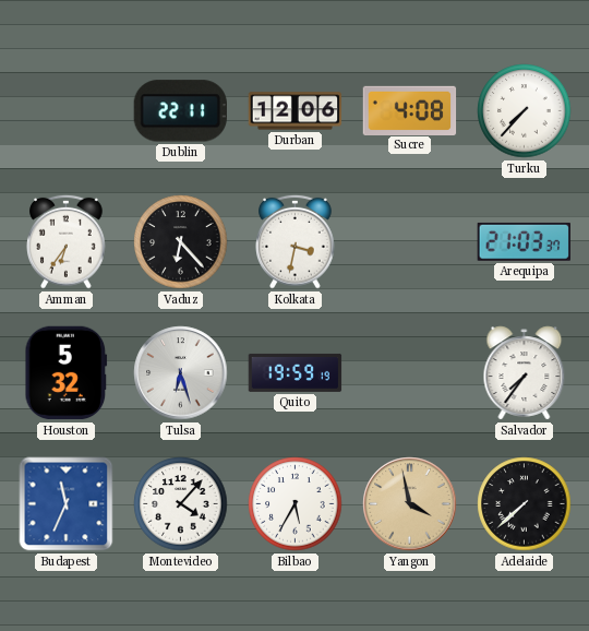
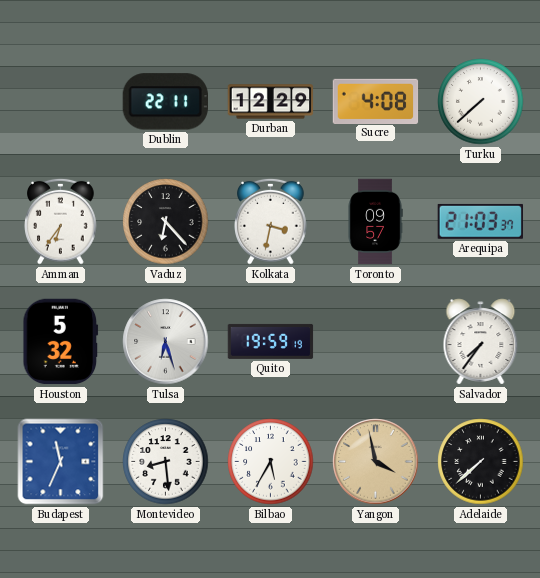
Durban: 12:06 -> 12:29 (271, 102)
Turku: 7:37 -> 7:38 (481, 102)
Toronto: none -> 09:57 (375, 222)
Montevideo: 4:07 -> 8:29 (166, 462)
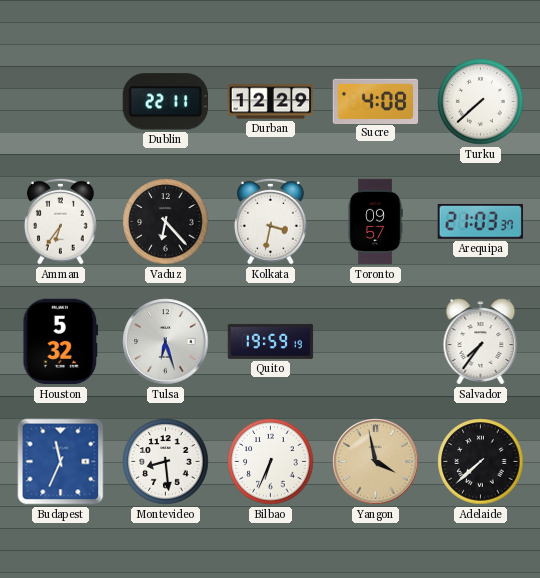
Bilbao: 5:35 -> 6:34 (271, 462)
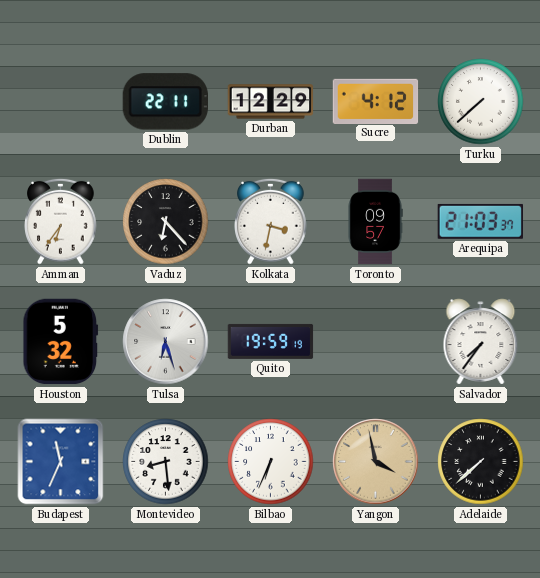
Sucre: 4:08 -> 4:12 (376, 101)
